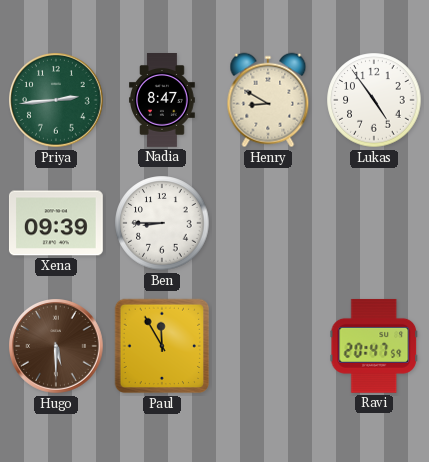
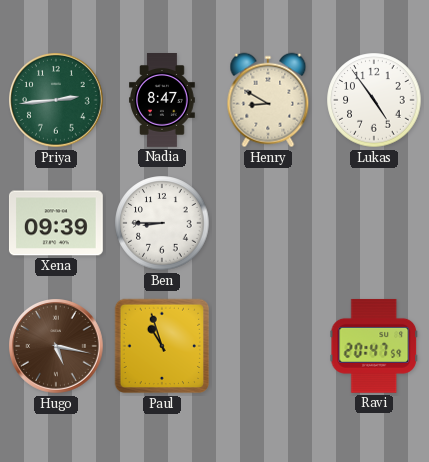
Hugo: 5:30 -> 5:17 (57, 347)
Paul: 11:55 -> 10:57 (162, 346)
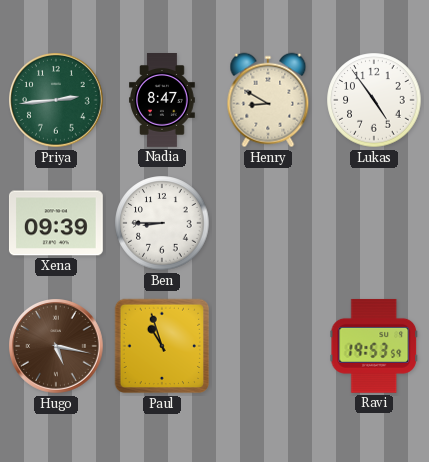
Ravi: 20:47 -> 19:53 (374, 346)
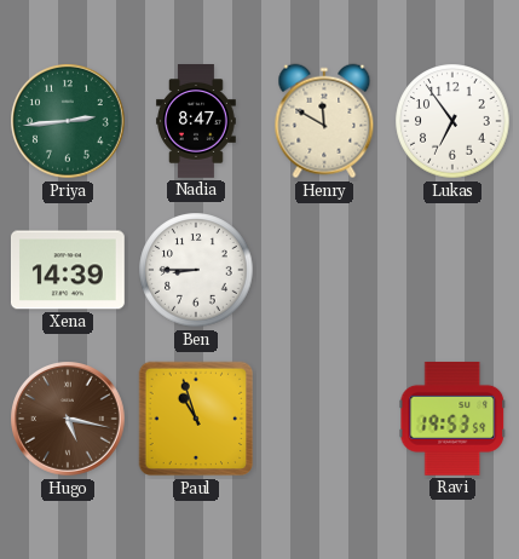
Henry: 8:50 -> 11:50 (324, 121)
Lukas: 4:54 -> 6:54 (452, 121)
Xena: 09:39 -> 14:39 (68, 270)
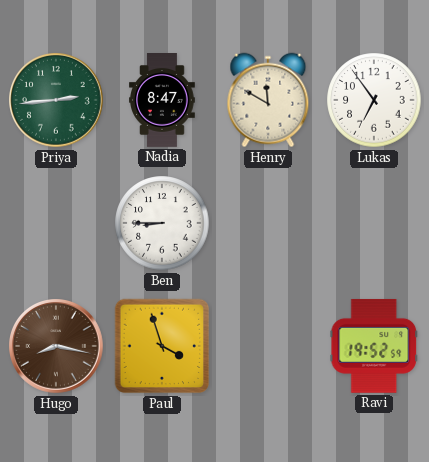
Xena: 14:39 -> none (68, 270)
Hugo: 5:17 -> 8:17 (57, 347)
Paul: 10:57 -> 3:57 (162, 346)
Ravi: 19:53 -> 19:52 (374, 346)
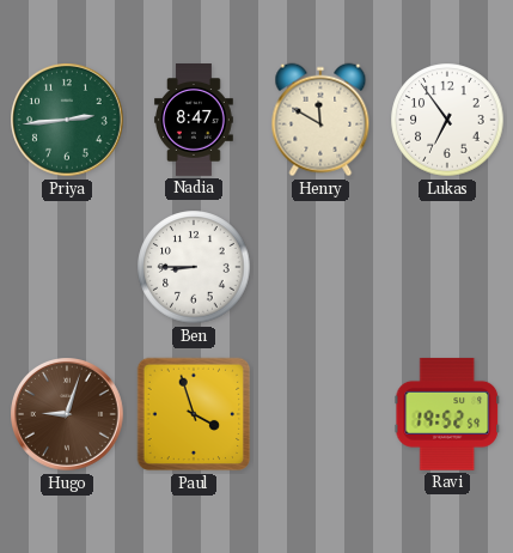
Hugo: 8:17 -> 9:03 (68, 415)
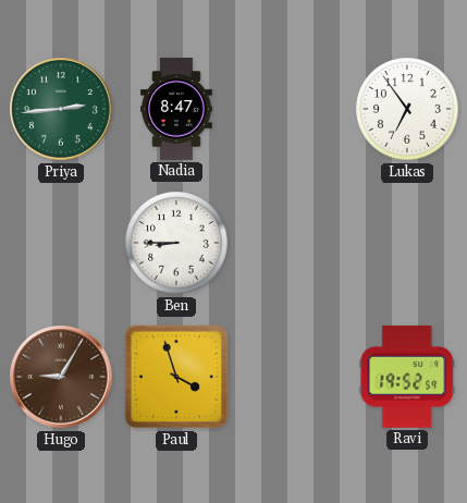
Henry: 11:50 -> none (320, 120)
Hugo: 9:03 -> 9:05 (62, 378)
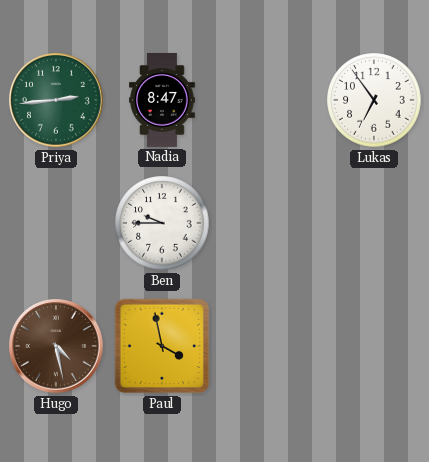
Ben: 8:45 -> 9:45 (162, 223)
Hugo: 9:05 -> 4:28 (57, 347)
Paul: 3:57 -> 3:58 (162, 346)
Ravi: 19:52 -> none (407, 377)
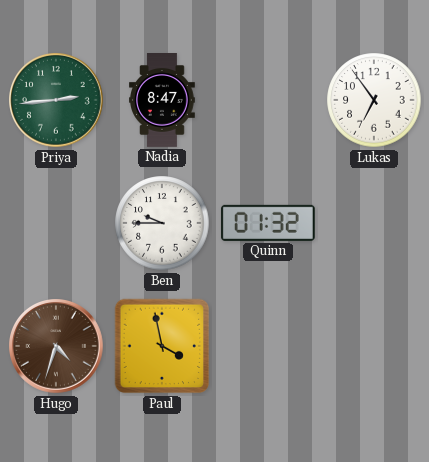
Quinn: none -> 01:32 (268, 223)
Hugo: 4:28 -> 4:33 (57, 347)
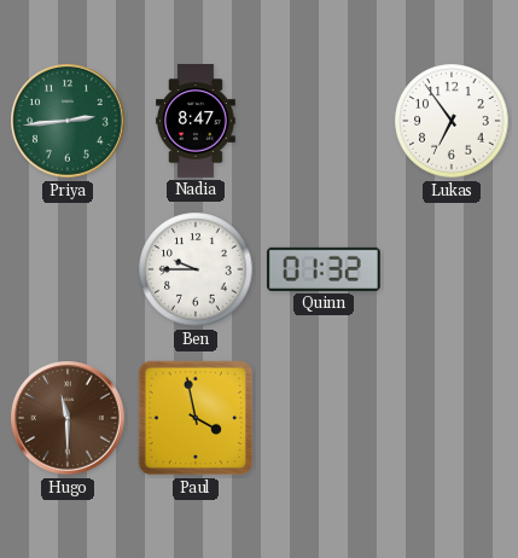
Hugo: 4:33 -> 11:30 (69, 419)
